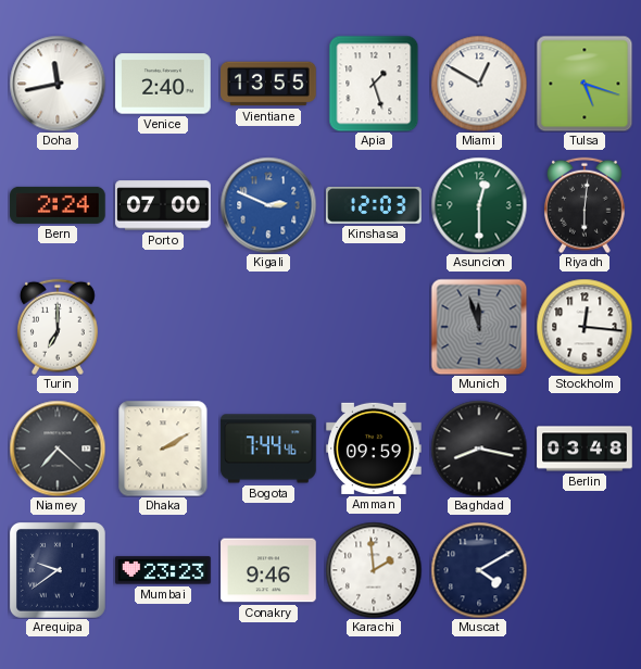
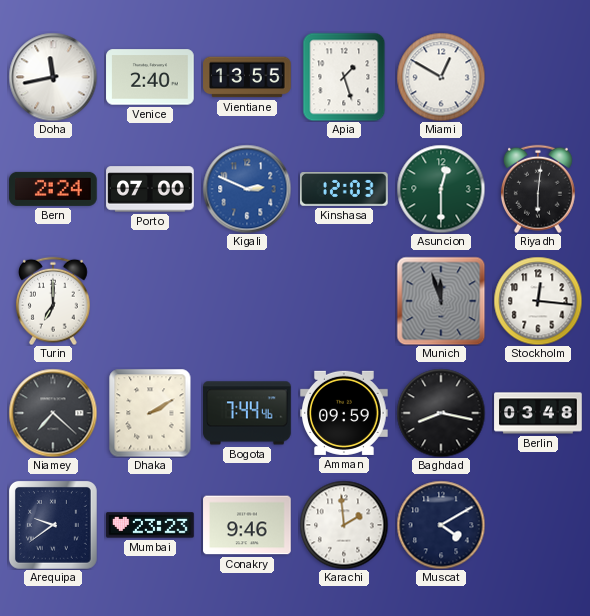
Tulsa: 5:18 -> none (585, 84)
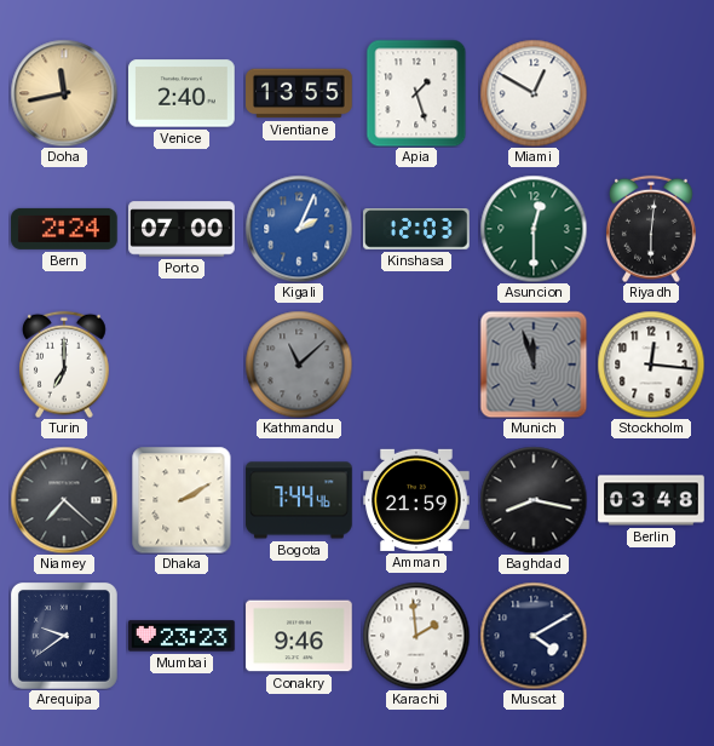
Doha dial: white -> champagne (64, 93)
Kigali: 2:49 -> 2:04 (299, 229)
Kathmandu: none -> 11:08 (299, 365)
Amman: 09:59 -> 21:59 (416, 500)
